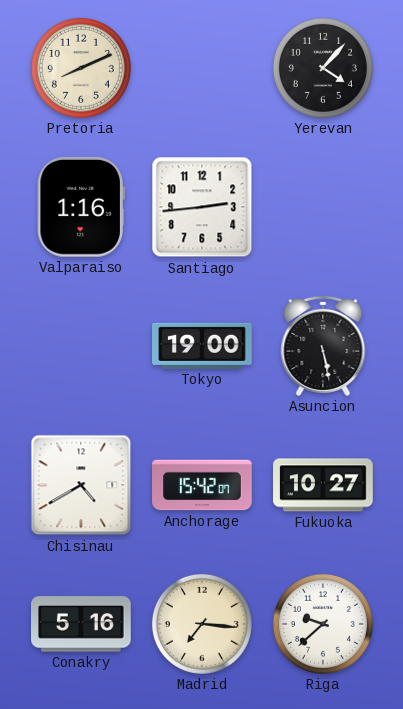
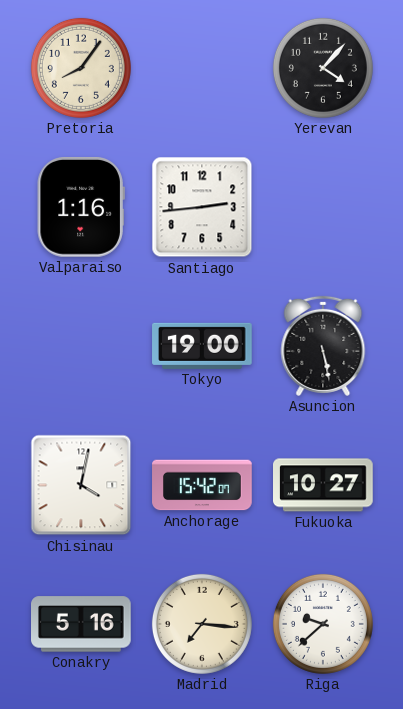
Pretoria: 8:11 -> 8:06 (81, 68)
Chisinau: 4:40 -> 4:02 (81, 485)
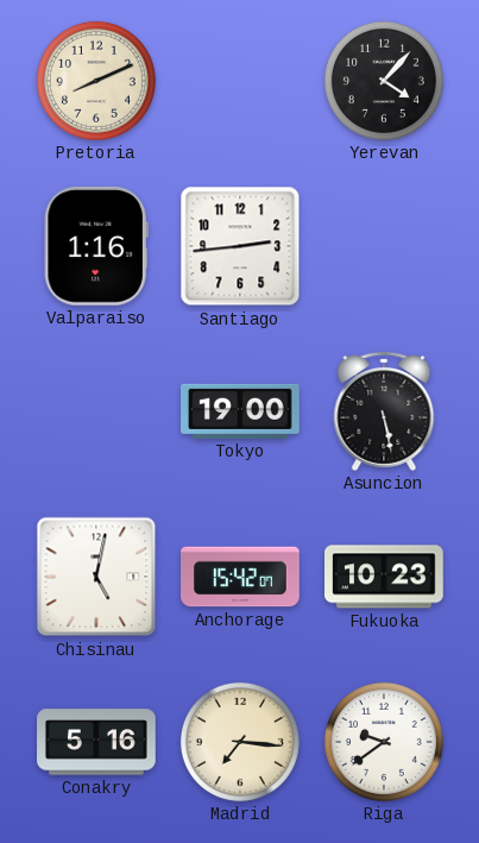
Pretoria: 8:06 -> 8:11 (96, 81)
Chisinau: 4:02 -> 5:02 (96, 577)
Fukuoka: 10:27 -> 10:23 (385, 577)
Riga: 9:38 -> 9:39 (384, 742)
